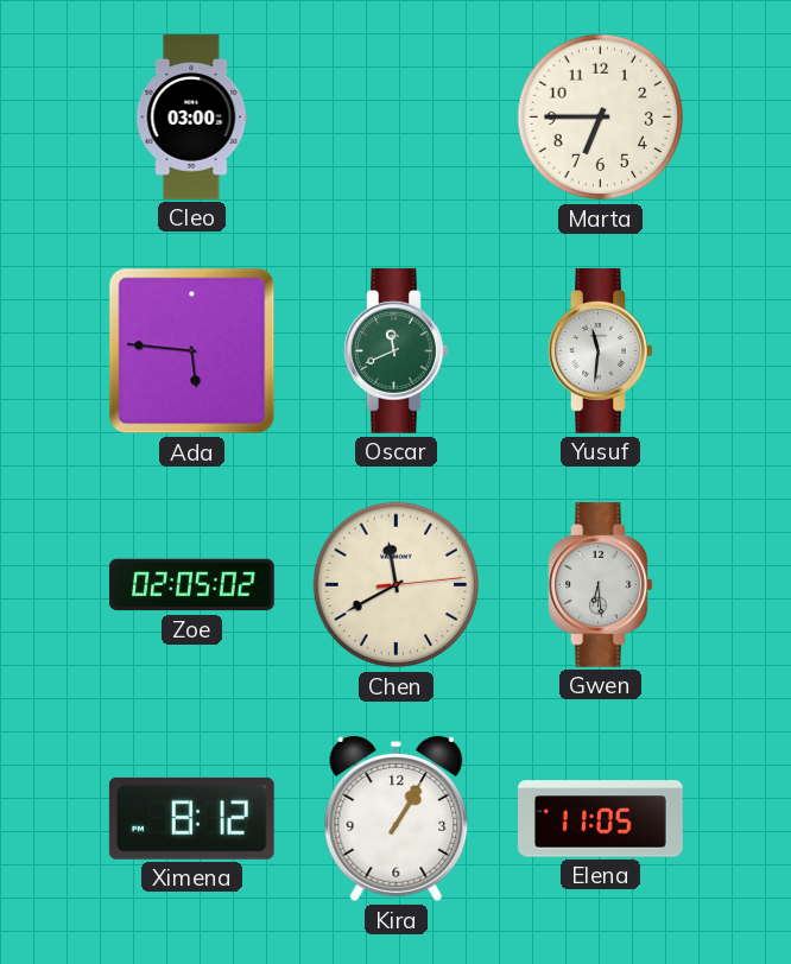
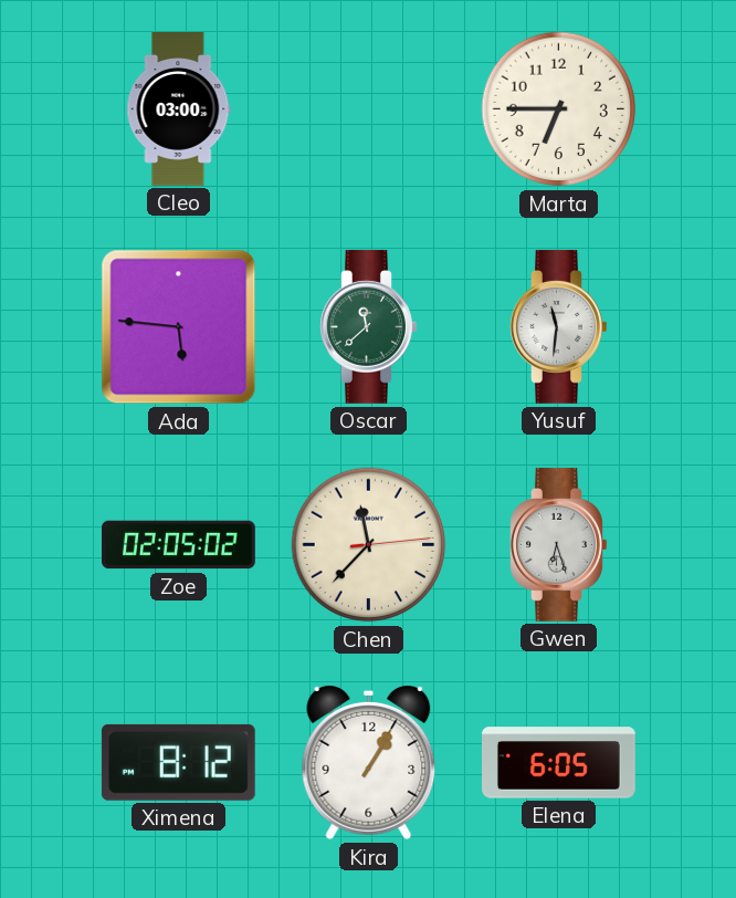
Oscar: 11:41 -> 11:38 (369, 326)
Chen: 11:40 -> 11:37 (369, 545)
Gwen: 6:29 -> 6:27 (559, 544)
Elena: 11:05 -> 6:05 (559, 763)
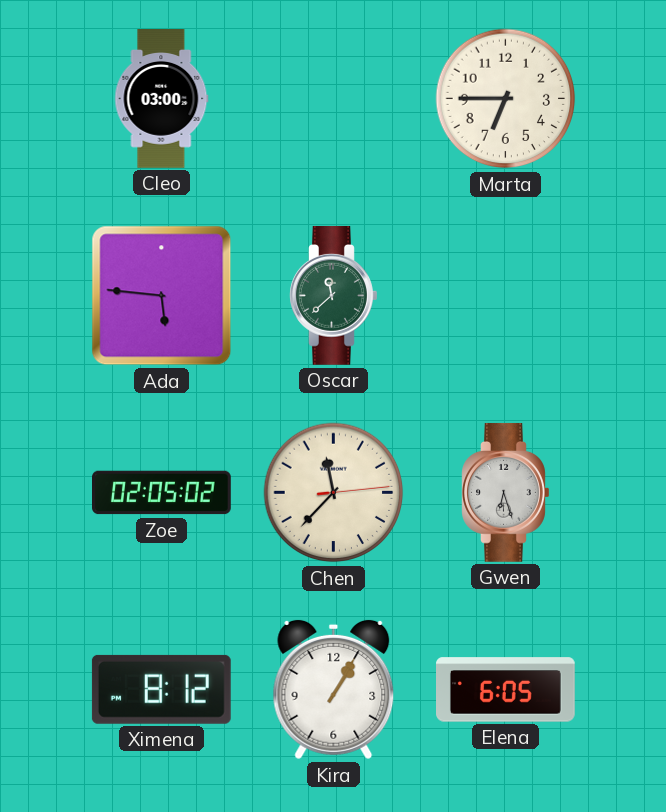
Yusuf: 11:31 -> none (559, 326)
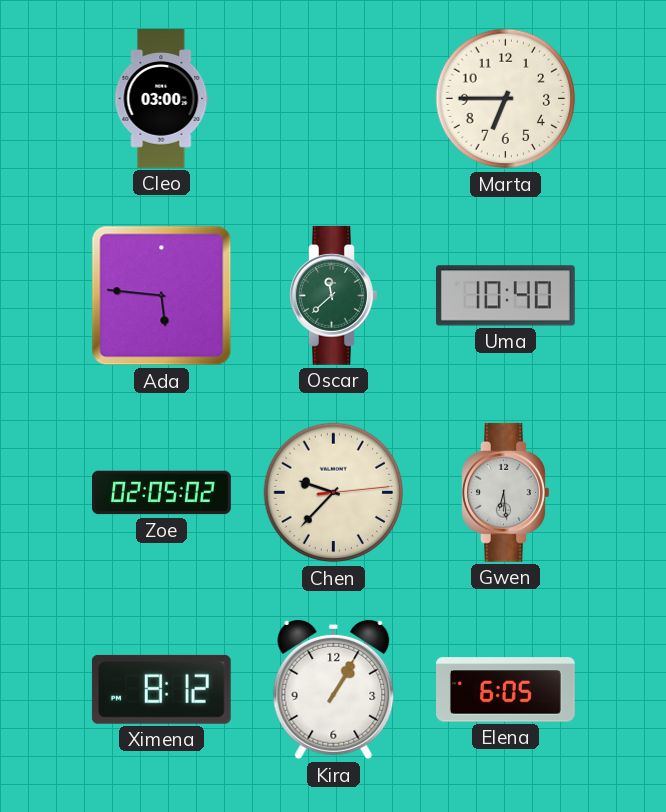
Uma: none -> 10:40 (505, 296)
Chen: 11:37 -> 9:37 (334, 493)
Gwen: 6:27 -> 6:29 (506, 492)
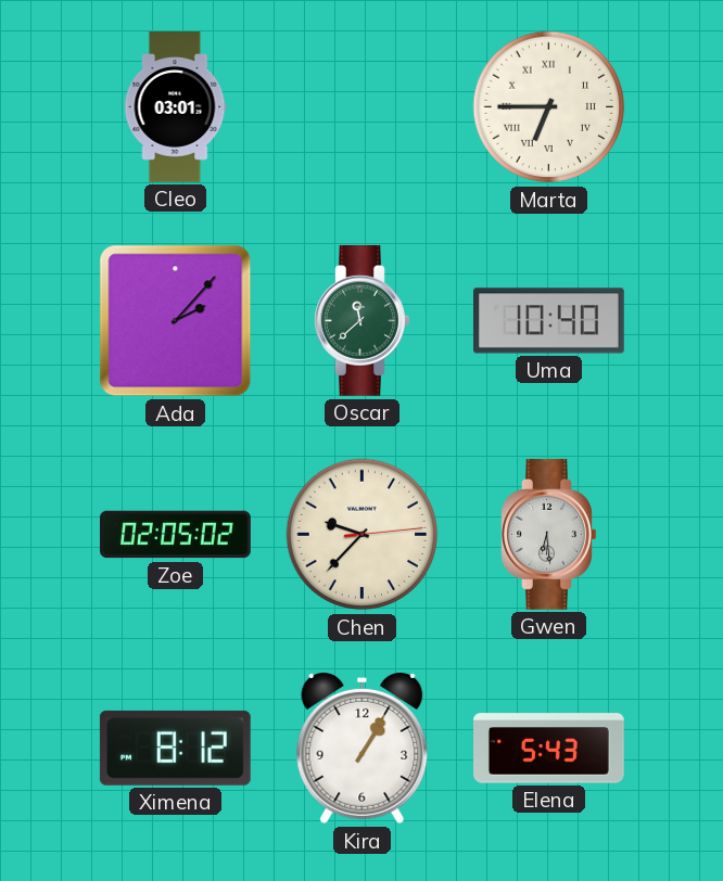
Cleo: 03:00 -> 03:01 (176, 107)
Marta numerals: Arabic -> Roman (549, 107)
Ada: 5:46 -> 2:07 (176, 321)
Elena: 6:05 -> 5:43 (549, 749)
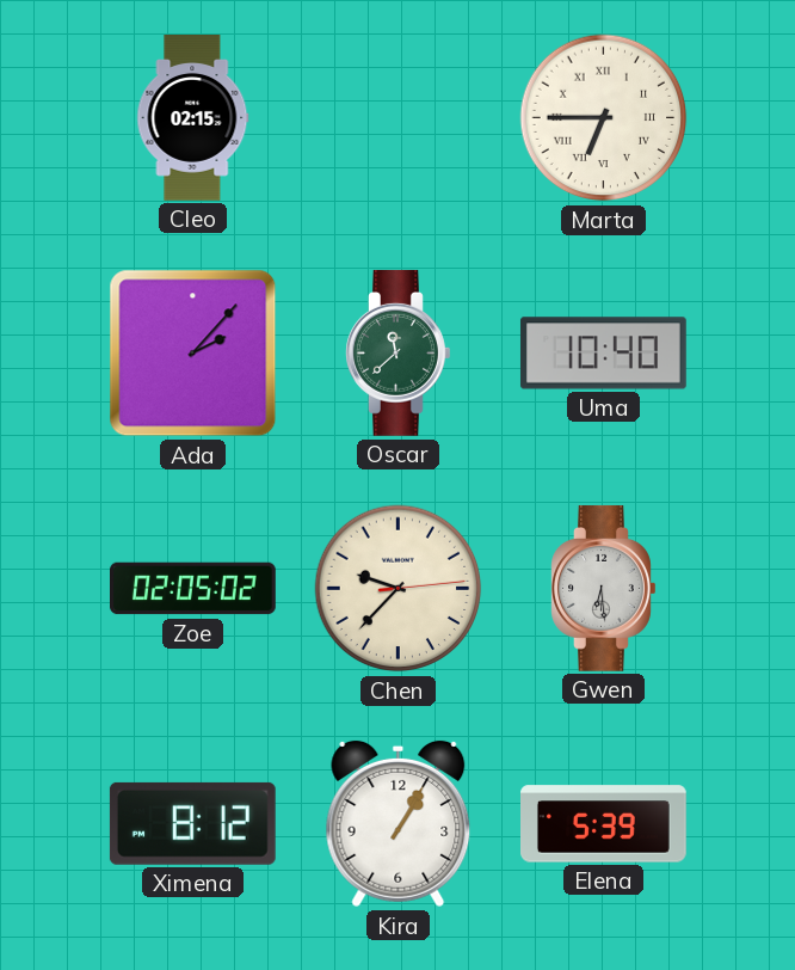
Cleo: 03:01 -> 02:15 (193, 118)
Elena: 5:43 -> 5:39 (604, 824)
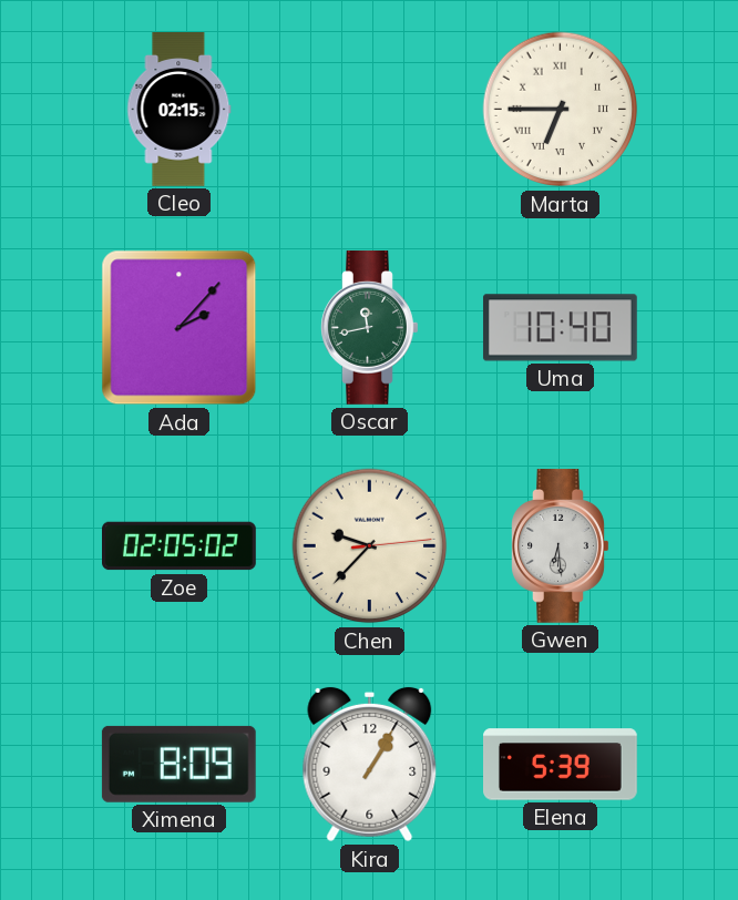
Oscar: 11:38 -> 11:43 (370, 327)
Ximena: 8:12 -> 8:09 (178, 764)
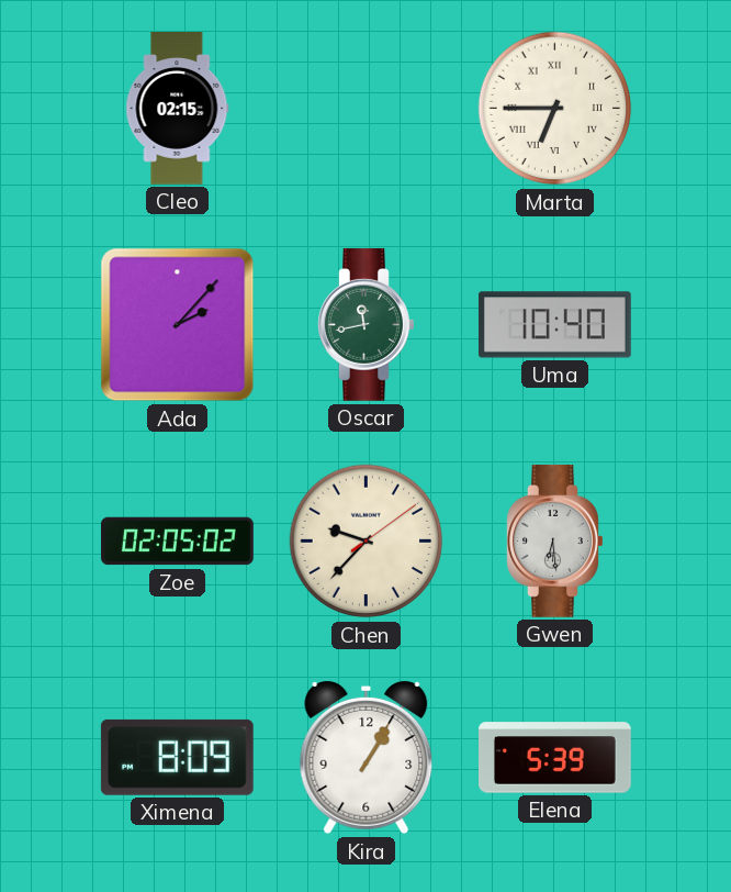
Chen: 9:37:14 -> 9:37:09 (367, 542)
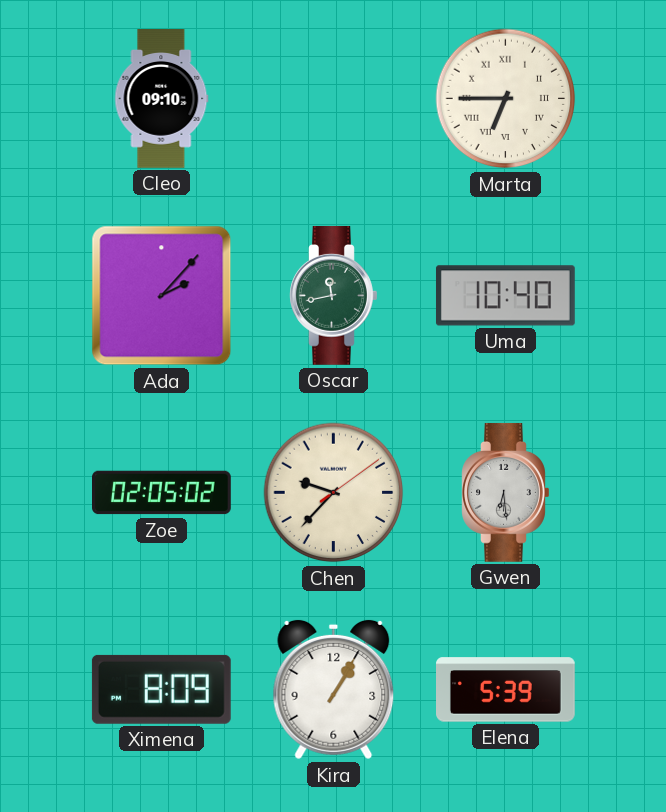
Cleo: 02:15 -> 09:10 (162, 99)
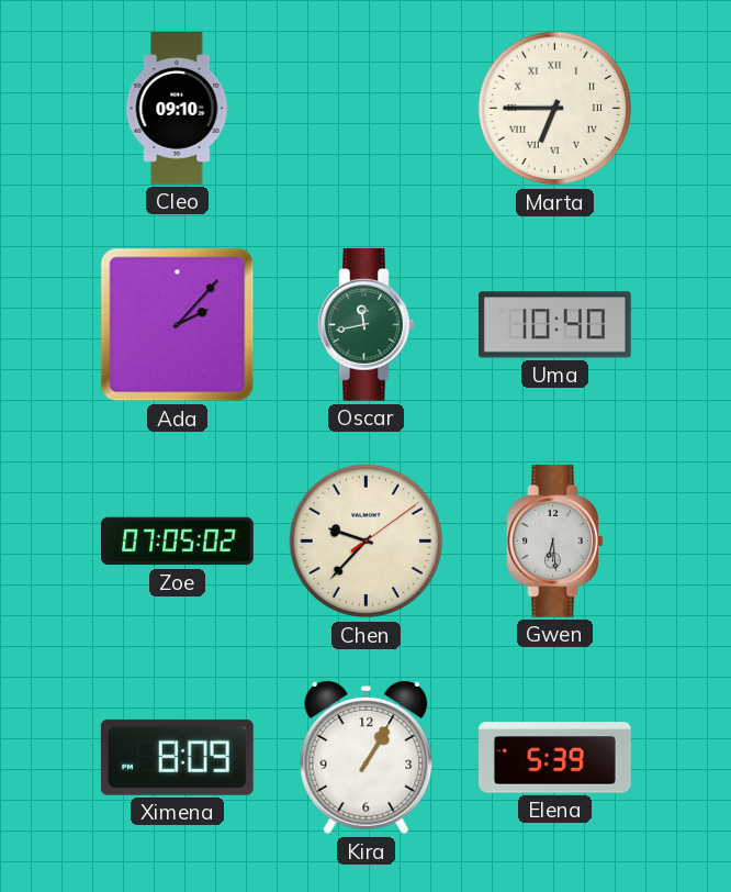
Zoe: 02:05 -> 07:05 (178, 542)
